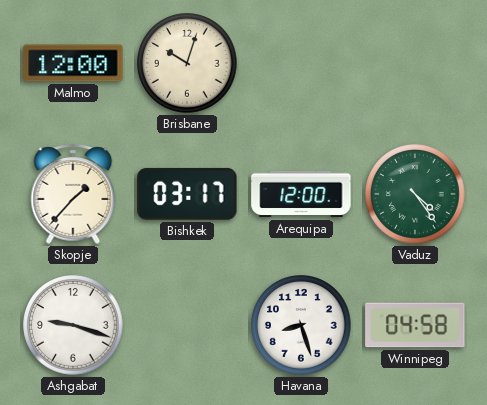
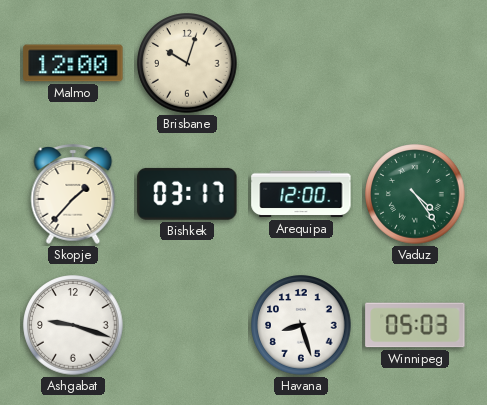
Winnipeg: 04:58 -> 05:03 (415, 325)
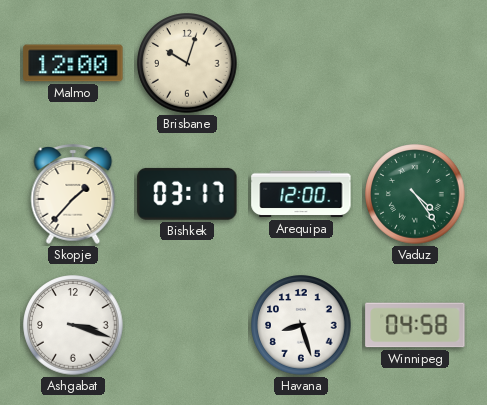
Ashgabat: 9:18 -> 3:18 (73, 325)
Winnipeg: 05:03 -> 04:58 (415, 325)
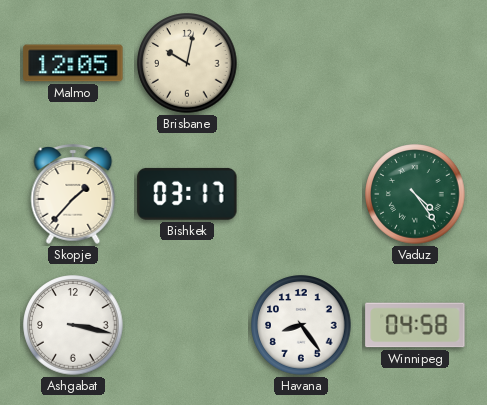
Malmo: 12:00 -> 12:05 (73, 63)
Brisbane: 10:03 -> 10:02 (187, 63)
Arequipa: 12:00 -> none (301, 194)
Ashgabat: 3:18 -> 3:17 (73, 325)
Havana: 8:27 -> 8:24 (301, 325)
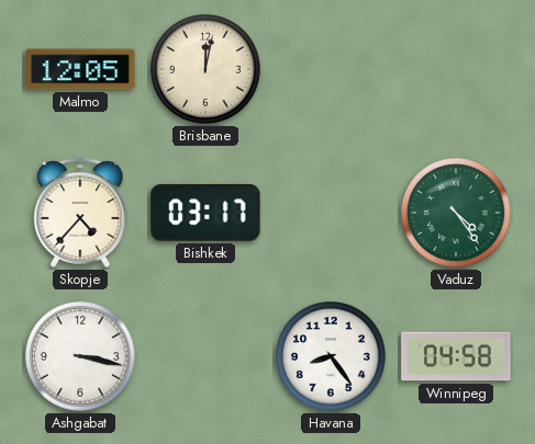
Brisbane: 10:02 -> 12:02 (205, 69)
Skopje: 1:37 -> 4:37 (80, 214)
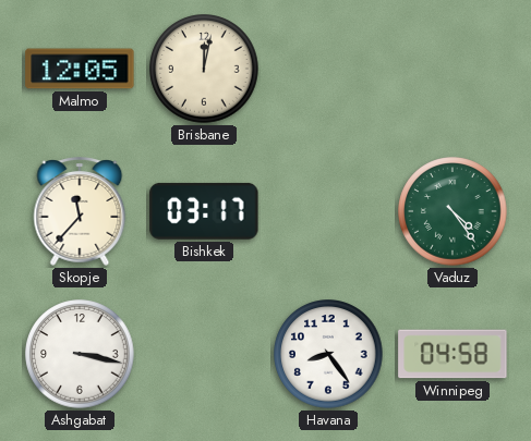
Skopje: 4:37 -> 11:37 (80, 212)
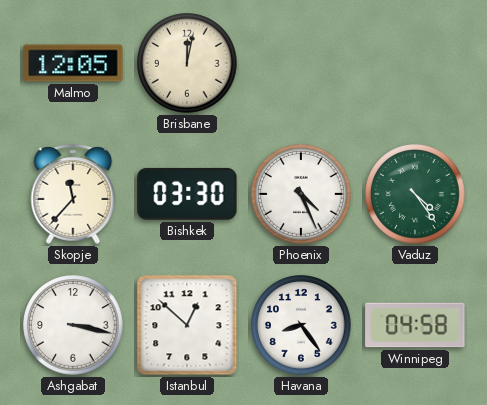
Bishkek: 03:17 -> 03:30 (187, 194)
Phoenix: none -> 4:26 (301, 194)
Istanbul: none -> 12:52 (187, 325)
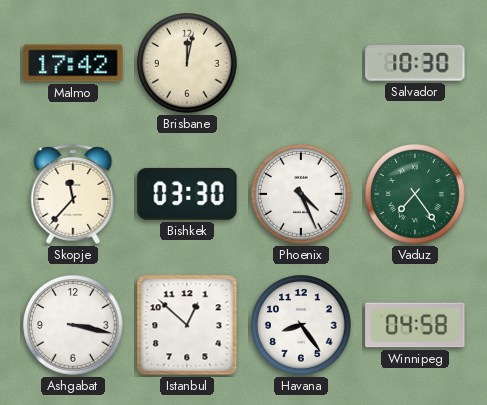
Malmo: 12:05 -> 17:42 (73, 63)
Salvador: none -> 10:30 (415, 63)
Vaduz: 4:24 -> 7:24 (415, 194)
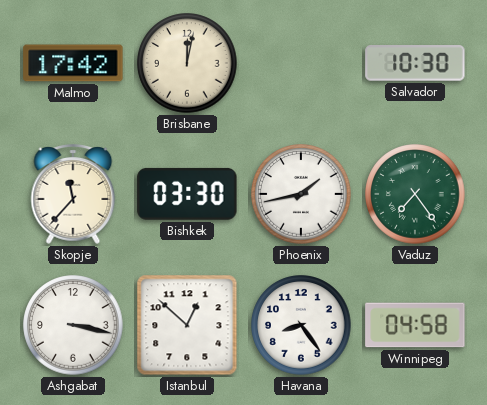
Phoenix: 4:26 -> 1:43 (301, 194)
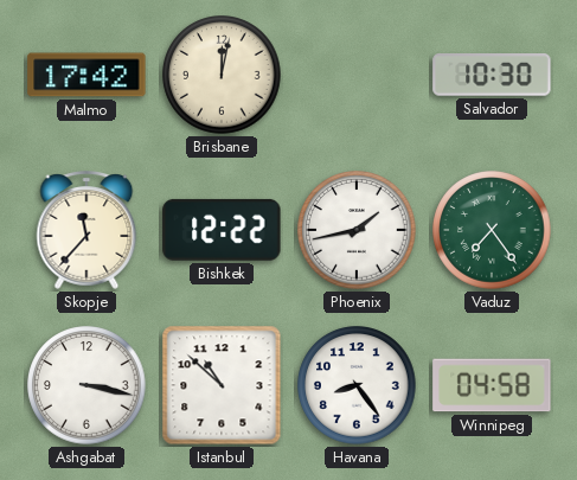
Bishkek: 03:30 -> 12:22 (222, 230)
Istanbul: 12:52 -> 10:52 (222, 385)
